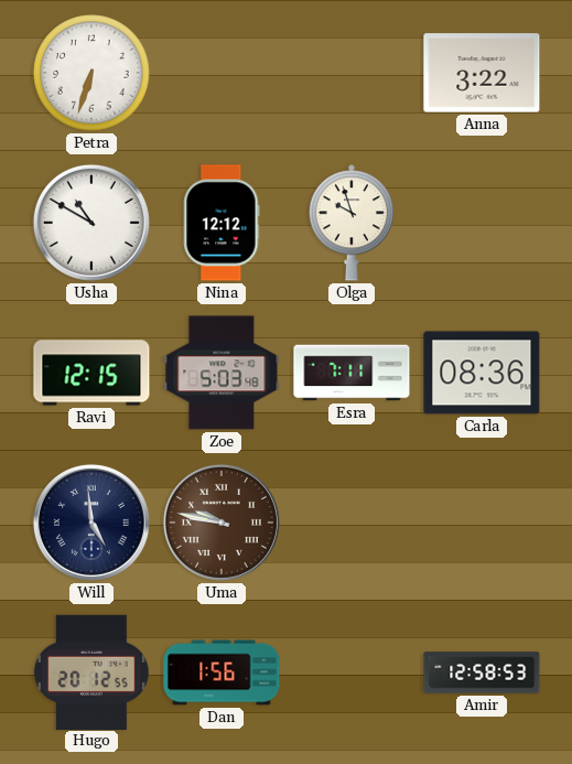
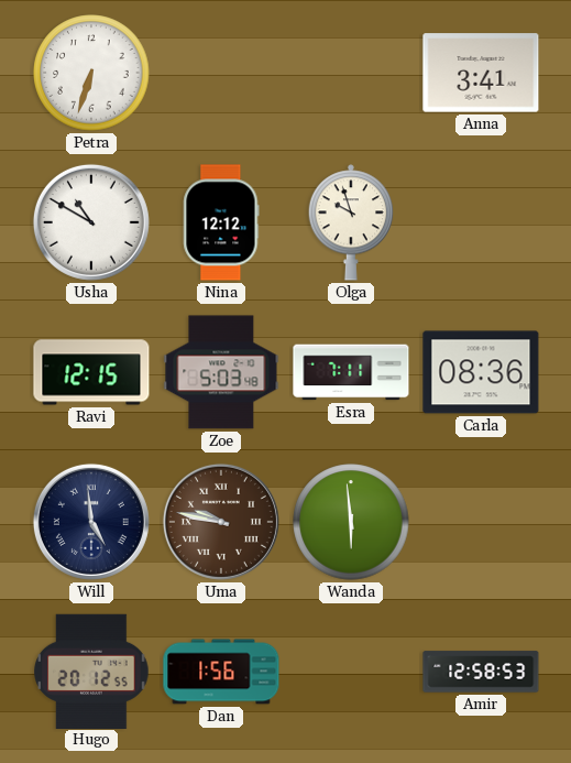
Anna: 3:22 -> 3:41 (481, 73)
Wanda: none -> 5:59 (351, 522)
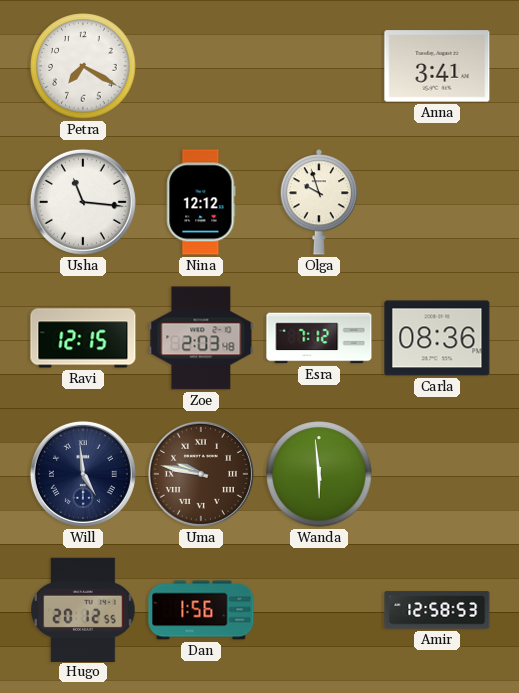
Petra: 6:33 -> 7:20 (83, 66)
Usha: 10:50 -> 11:16 (83, 202)
Zoe: 5:03 -> 2:03 (201, 338)
Esra: 7:11 -> 7:12 (319, 338)
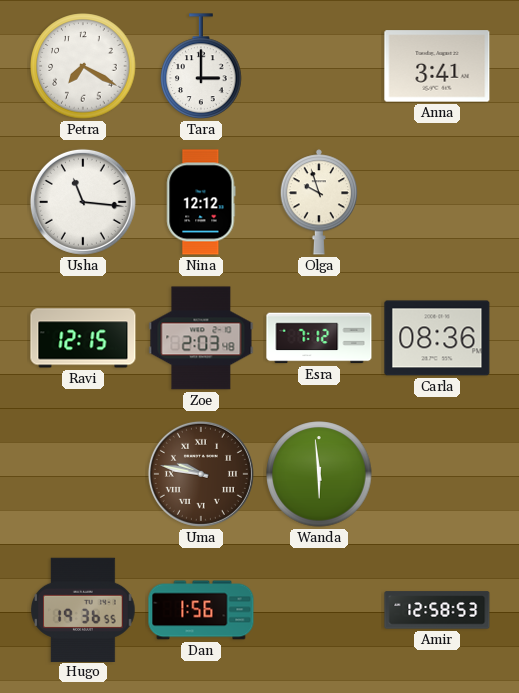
Tara: none -> 3:00 (201, 66)
Will: 4:59 -> none (83, 474)
Hugo: 20:12 -> 19:36 (83, 609)
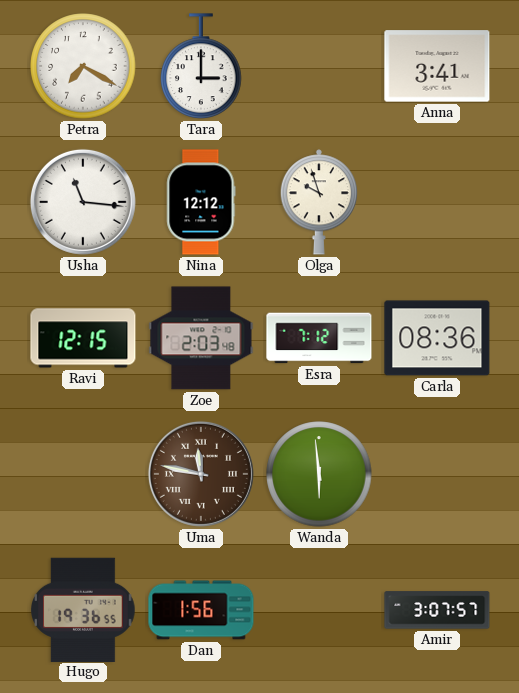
Uma: 9:47 -> 11:47 (201, 474)
Amir: 12:58 -> 3:07 (437, 610)
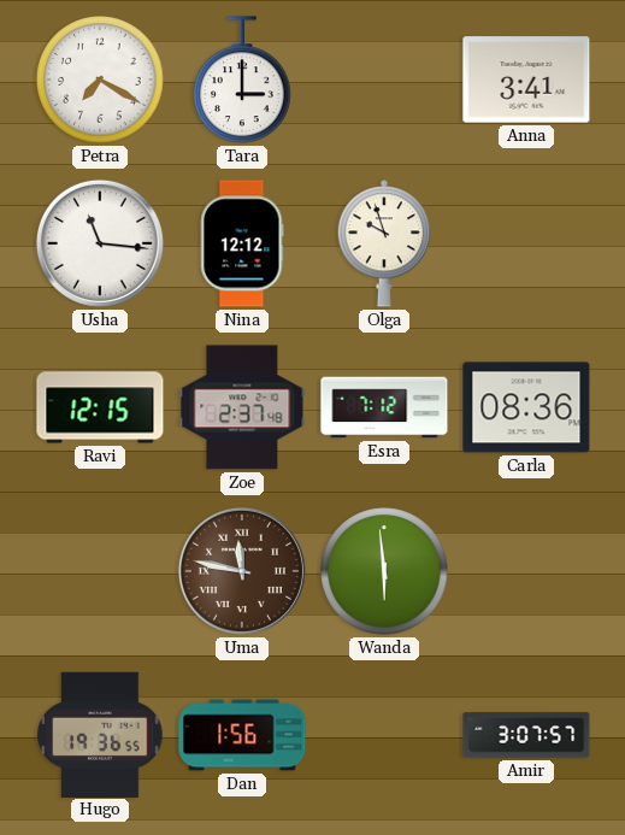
Zoe: 2:03 -> 2:37 (242, 407)
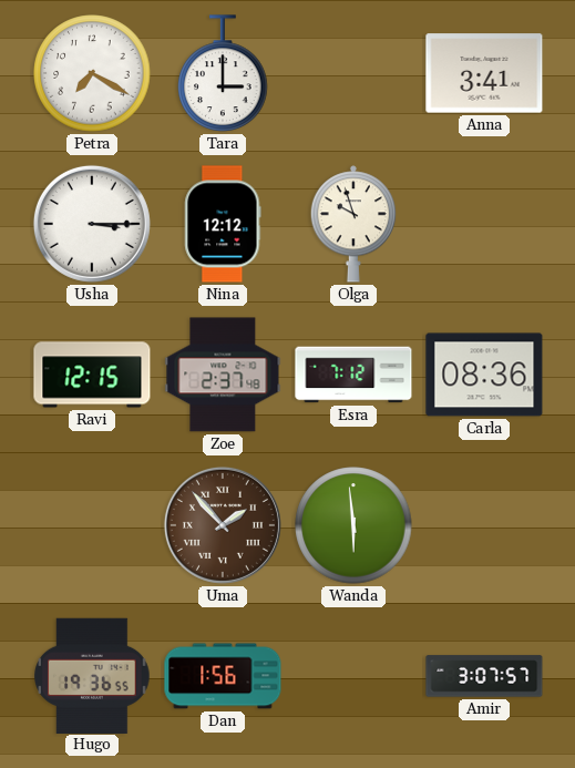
Usha: 11:16 -> 3:15 (92, 224)
Uma: 11:47 -> 1:53 (223, 525)
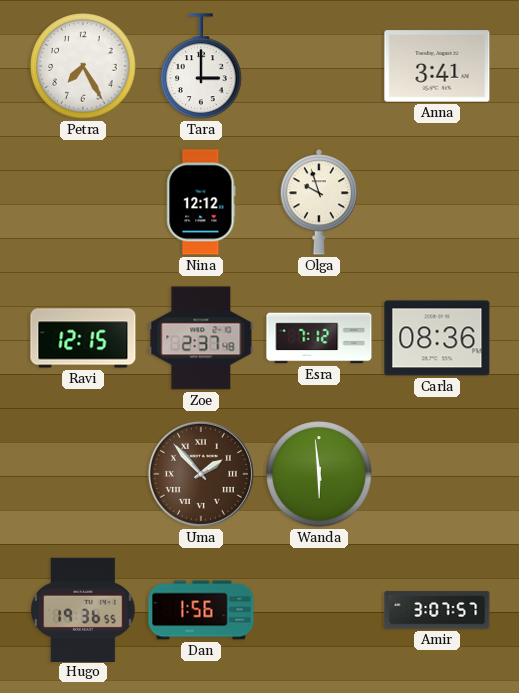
Petra: 7:20 -> 7:25 (83, 66)
Usha: 3:15 -> none (92, 224)
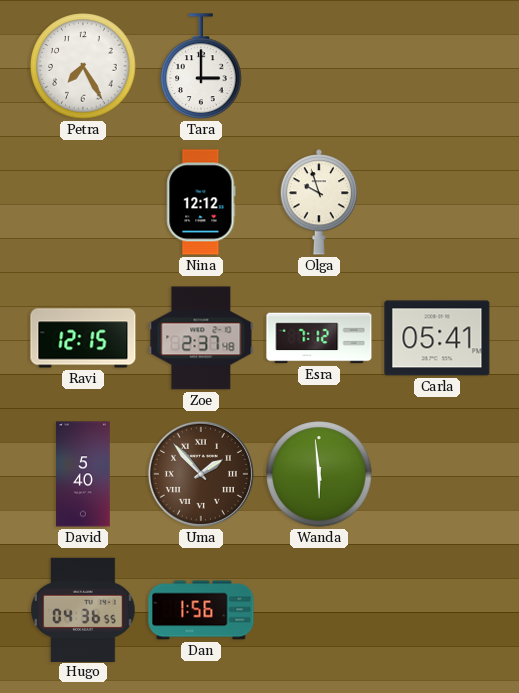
Anna: 3:41 -> none (437, 66)
Carla: 08:36 -> 05:41 (437, 338)
David: none -> 5:40 (83, 474)
Hugo: 19:36 -> 04:36 (83, 609)
Amir: 3:07 -> none (437, 610)
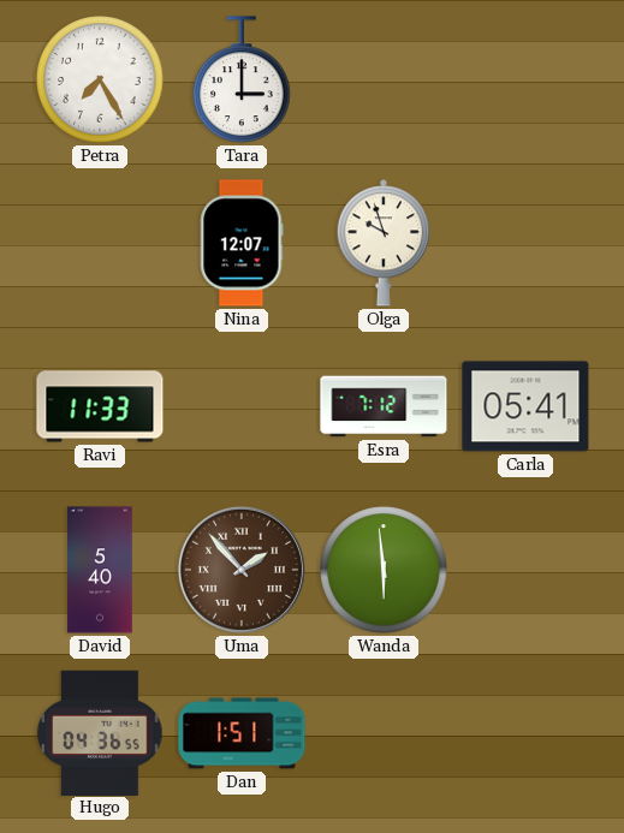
Nina: 12:12 -> 12:07 (242, 243)
Ravi: 12:15 -> 11:33 (100, 406)
Zoe: 2:37 -> none (201, 338)
Dan: 1:56 -> 1:51 (242, 733)
